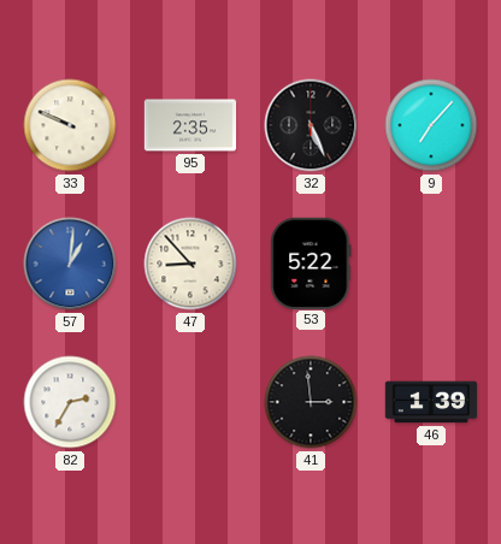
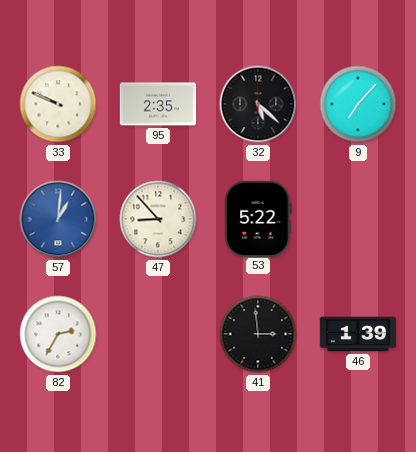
32: 5:26 -> 5:22 (258, 104)
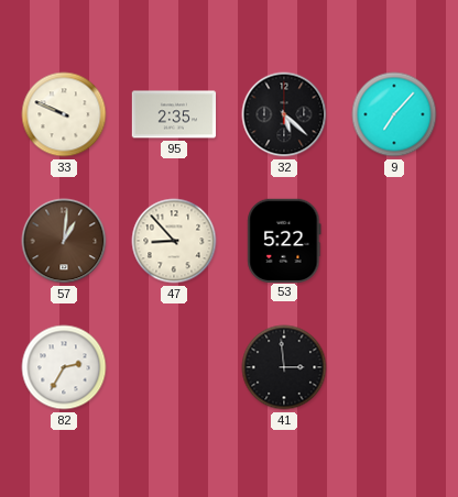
57 dial: blue -> brown (64, 241)
46: 1:39 -> none (358, 334)
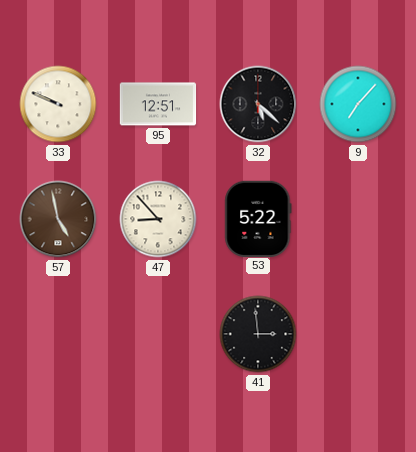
95: 2:35 -> 12:51 (158, 104)
57: 1:01 -> 4:58 (58, 219)
82: 2:35 -> none (64, 367)
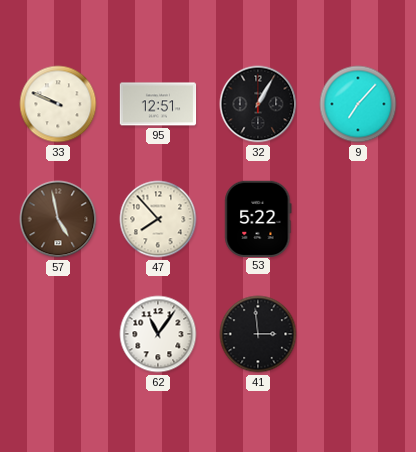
32: 5:22 -> 1:05 (258, 104)
47: 8:53 -> 7:53 (158, 219)
62: none -> 11:06 (158, 334)
